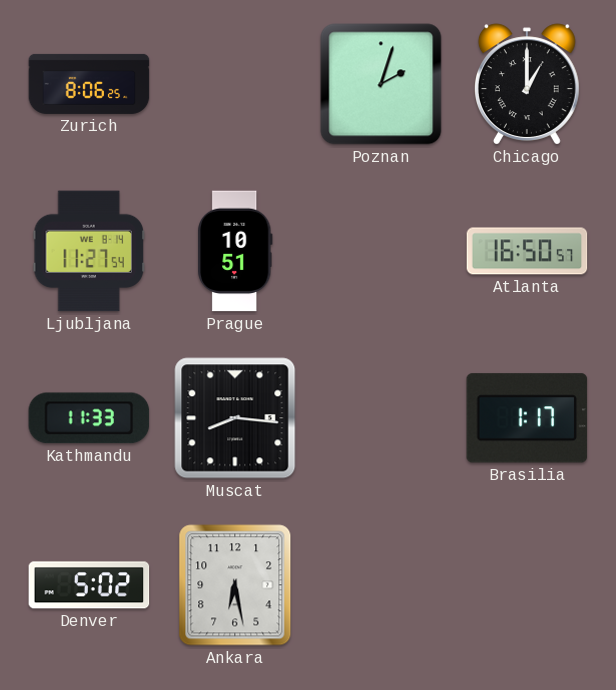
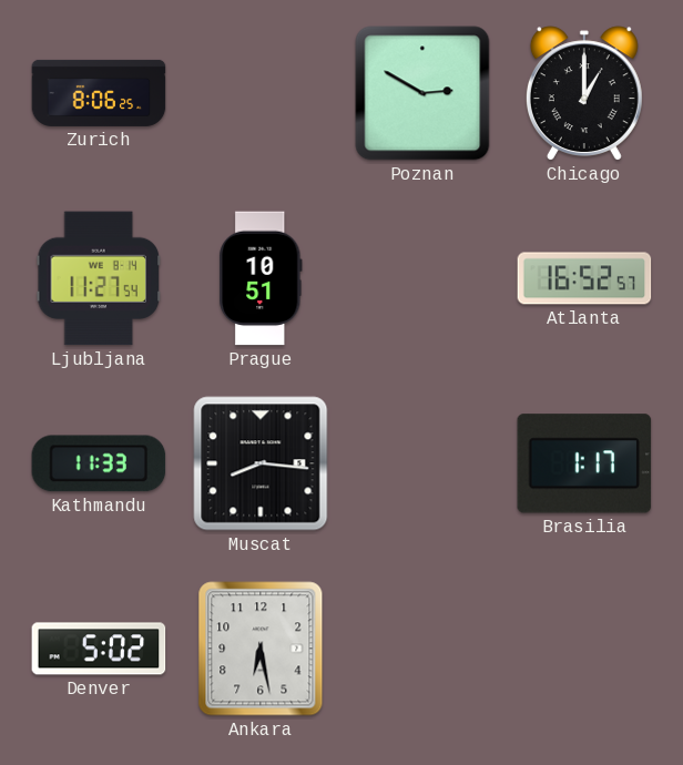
Poznan: 2:03 -> 2:50 (422, 93)
Atlanta: 16:50 -> 16:52 (584, 278)
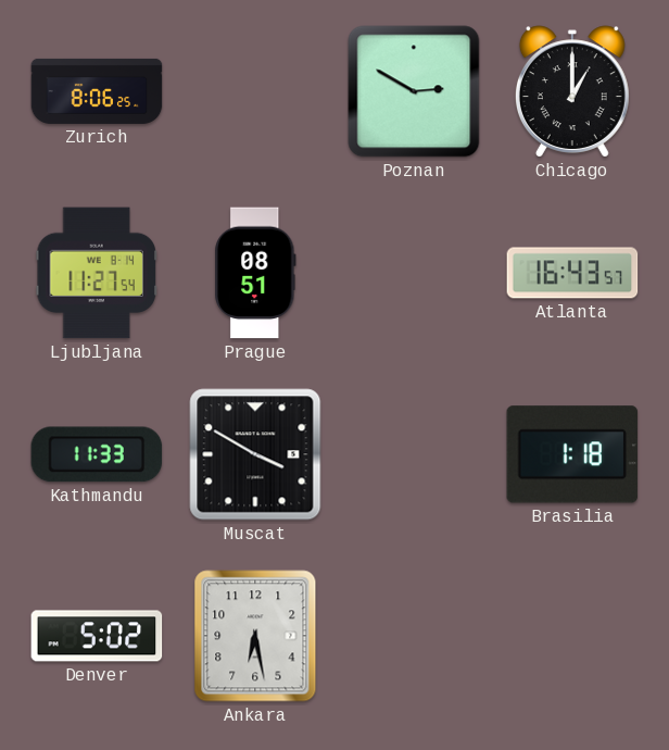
Prague: 10:51 -> 08:51 (255, 273)
Atlanta: 16:52 -> 16:43 (572, 273)
Muscat: 8:16 -> 3:50 (255, 454)
Brasilia: 1:17 -> 1:18 (572, 454)
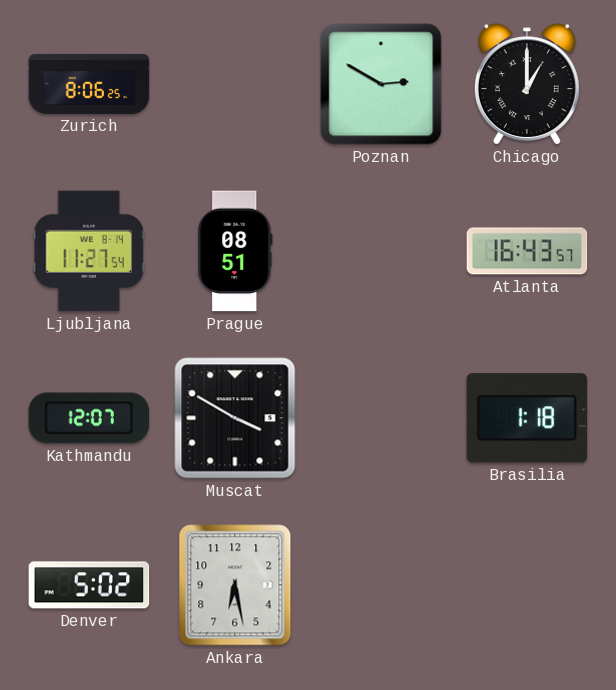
Kathmandu: 11:33 -> 12:07 (89, 418)
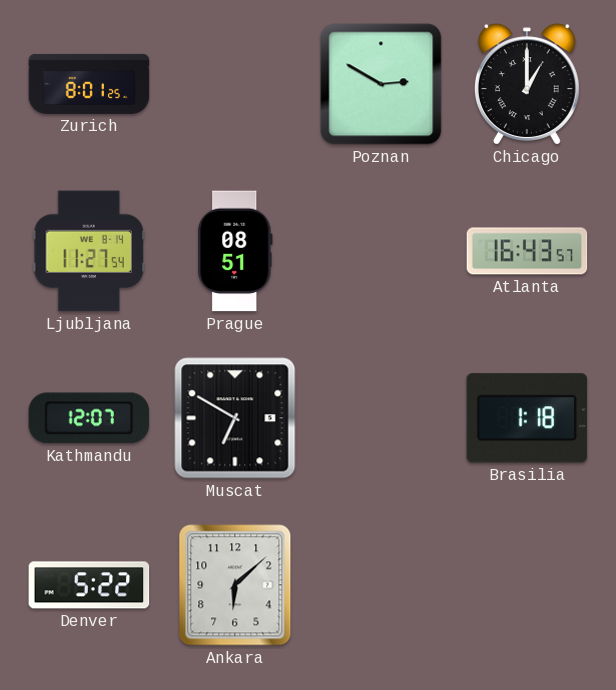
Zurich: 8:06 -> 8:01 (89, 84)
Muscat: 3:50 -> 6:50 (235, 418)
Denver: 5:02 -> 5:22 (89, 585)
Ankara: 6:28 -> 6:08 (235, 585)
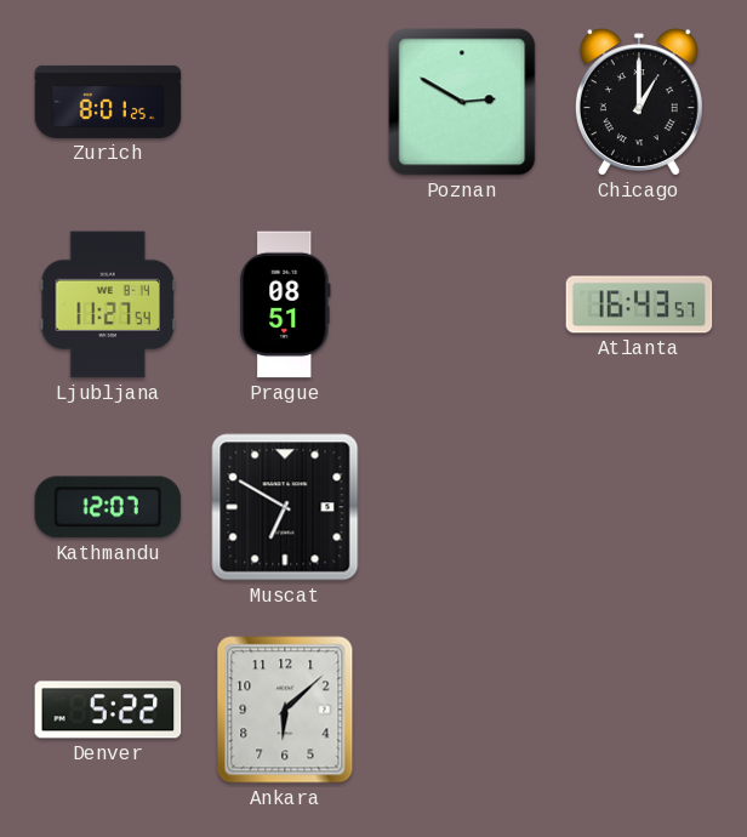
Brasilia: 1:18 -> none (527, 418)
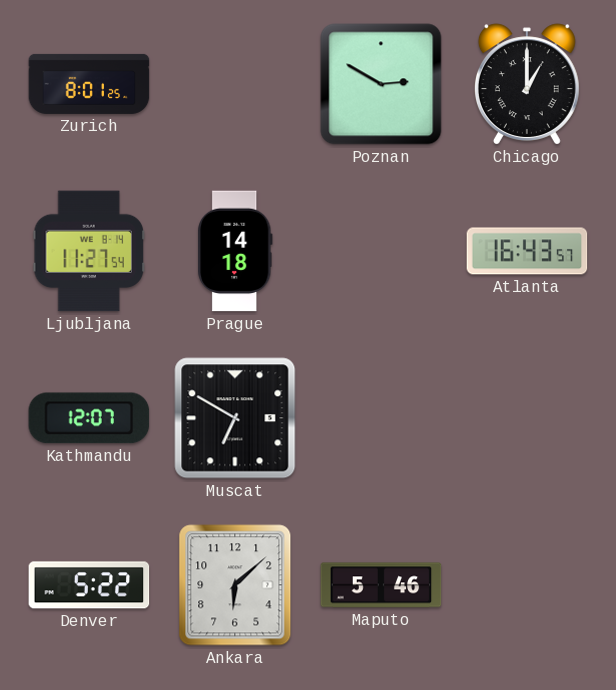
Prague: 08:51 -> 14:18 (235, 251)
Maputo: none -> 5:46 (381, 585)
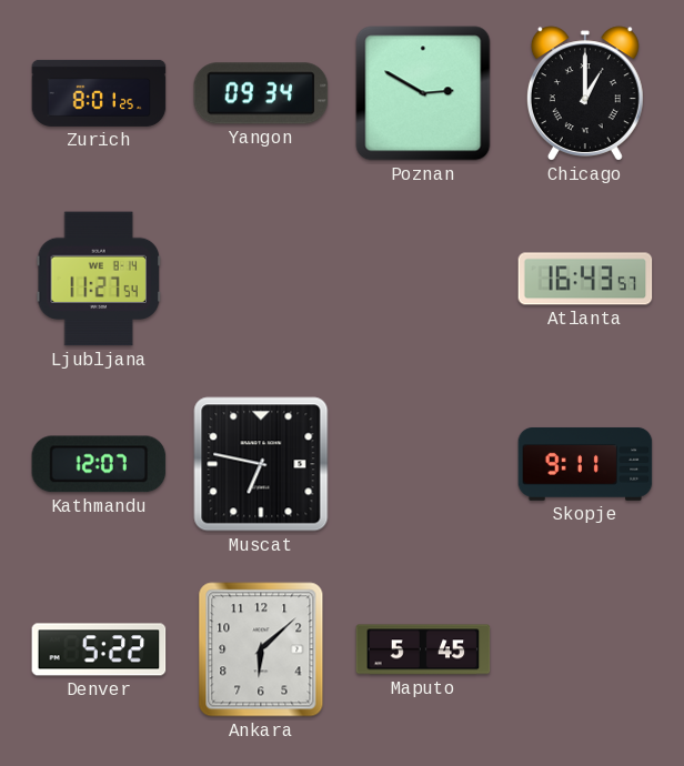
Yangon: none -> 09:34 (261, 93)
Prague: 14:18 -> none (235, 251)
Muscat: 6:50 -> 6:47 (261, 464)
Skopje: none -> 9:11 (585, 464)
Maputo: 5:46 -> 5:45 (423, 649)
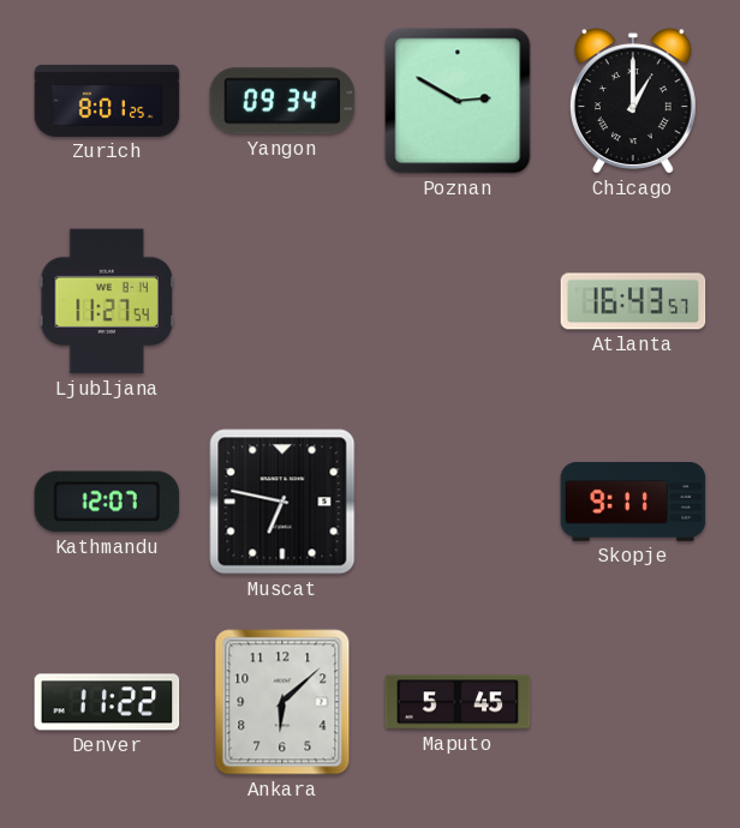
Denver: 5:22 -> 11:22 (107, 702)
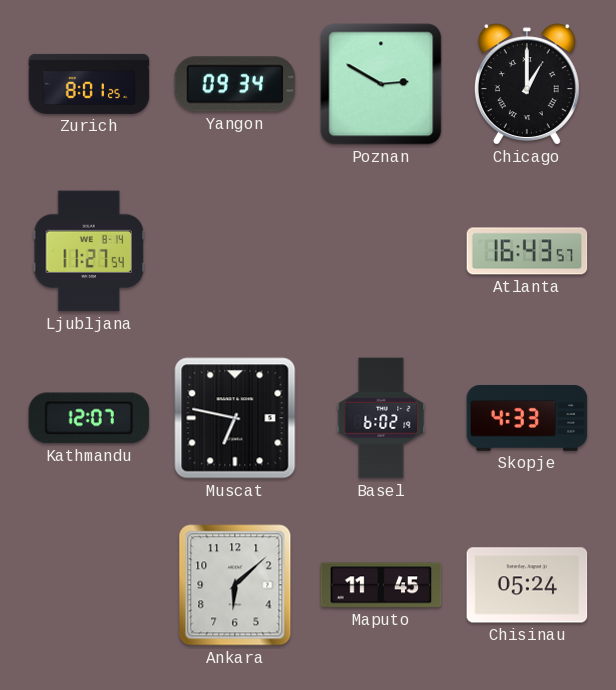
Basel: none -> 6:02 (381, 418)
Skopje: 9:11 -> 4:33 (527, 418)
Denver: 11:22 -> none (107, 702)
Maputo: 5:45 -> 11:45 (381, 585)
Chisinau: none -> 05:24 (527, 585)
